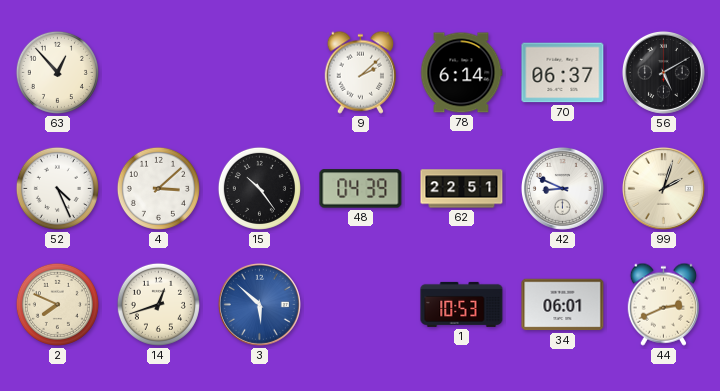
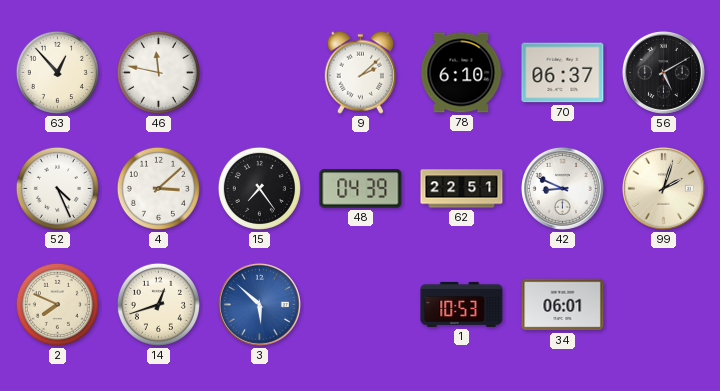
46: none -> 11:47 (158, 72)
78: 6:14 -> 6:10 (461, 73)
15: 10:24 -> 7:24 (259, 188)
44: 2:41 -> none (663, 304)
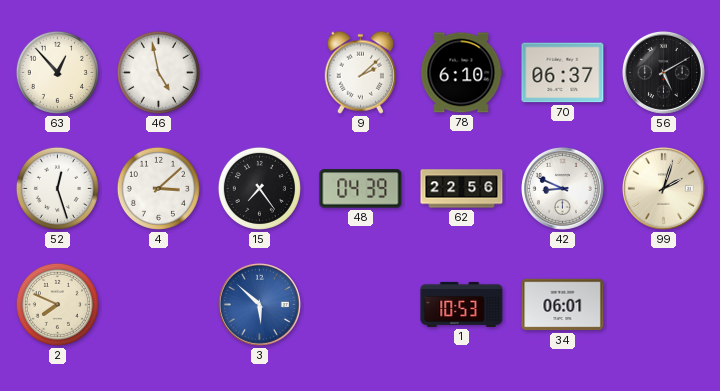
46: 11:47 -> 4:58 (158, 72)
52: 4:26 -> 12:27 (57, 188)
62: 22:51 -> 22:56 (462, 189)
14: 12:42 -> none (158, 304)
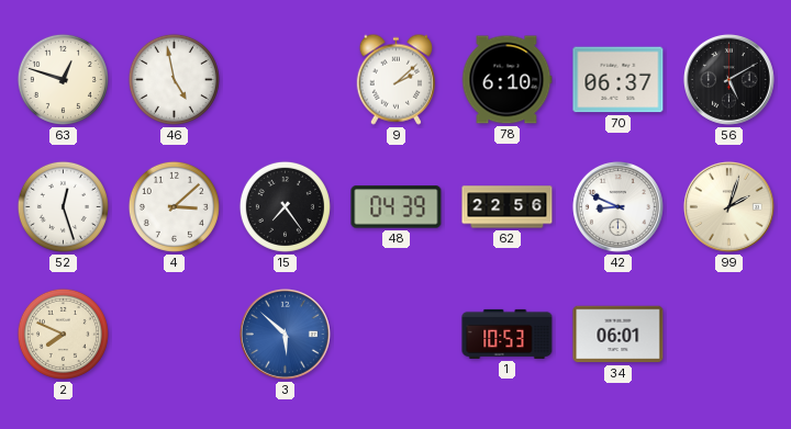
63: 12:53 -> 12:48 (63, 79)
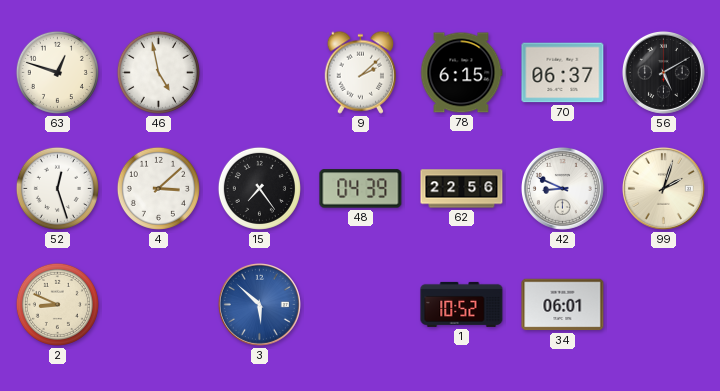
78: 6:10 -> 6:15 (461, 73)
2: 7:49 -> 8:49 (57, 304)
1: 10:53 -> 10:52 (462, 304)
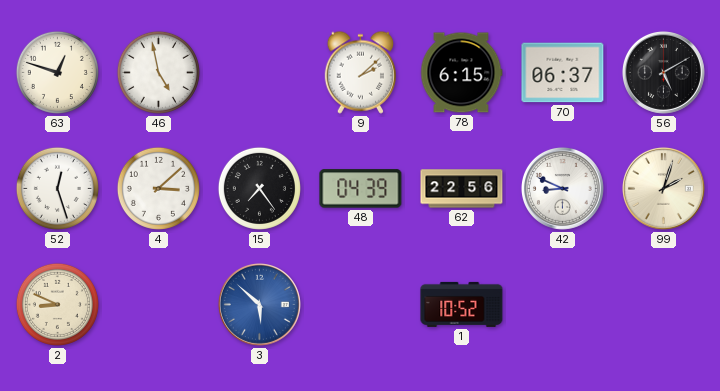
34: 06:01 -> none (563, 305)
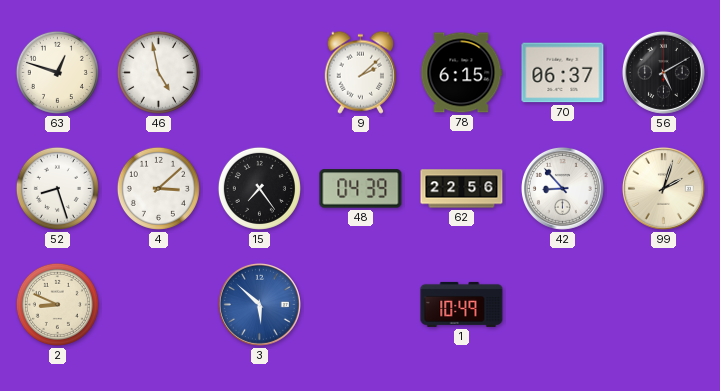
52: 12:27 -> 8:27 (57, 188)
42: 8:49 -> 8:53 (562, 188)
1: 10:52 -> 10:49 (462, 304)
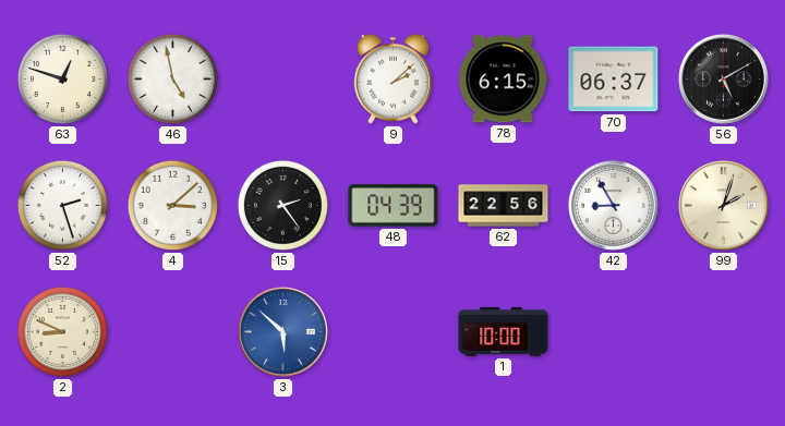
52: 8:27 -> 2:27 (62, 205)
15: 7:24 -> 2:24 (282, 205)
42: 8:53 -> 8:55 (613, 205)
1: 10:49 -> 10:00 (504, 331)
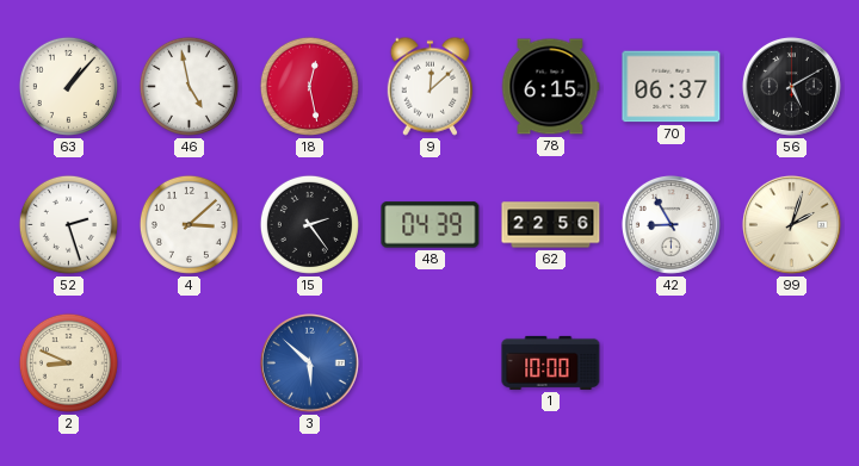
63: 12:48 -> 1:07 (68, 86)
18: none -> 12:28 (309, 86)
9: 2:08 -> 12:08 (429, 86)
